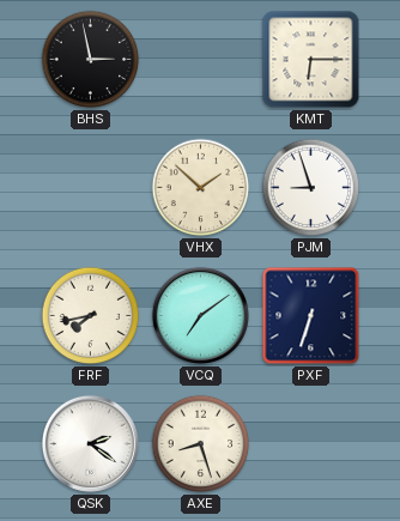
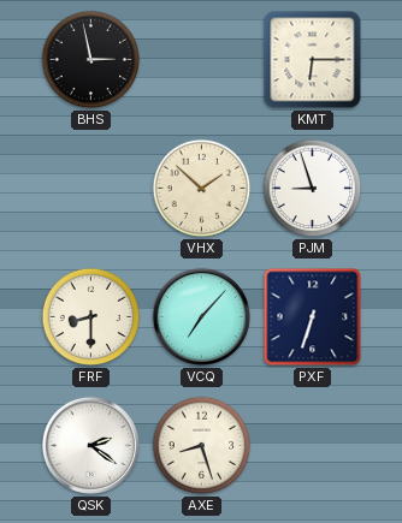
FRF: 7:43 -> 8:30 (91, 317)
VCQ: 7:09 -> 7:07 (201, 316)
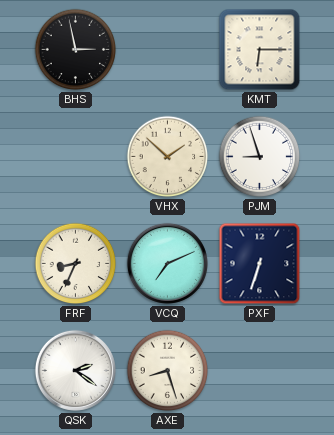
FRF: 8:30 -> 8:34 (76, 264)
VCQ: 7:07 -> 7:11 (167, 263)
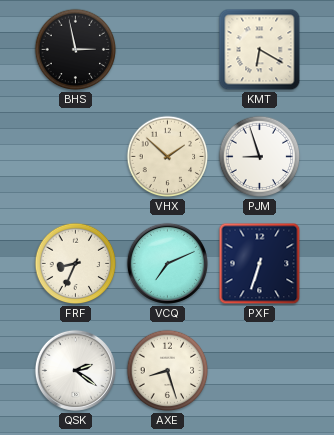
KMT: 6:15 -> 6:20 (260, 50)
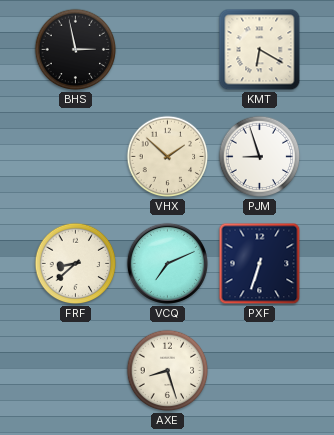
FRF: 8:34 -> 8:38 (76, 264)
QSK: 2:21 -> none (75, 370)
